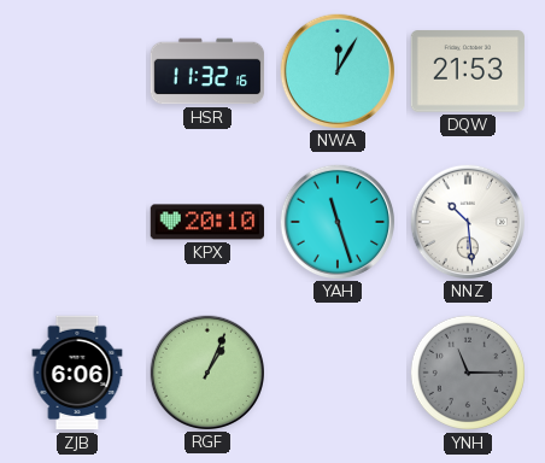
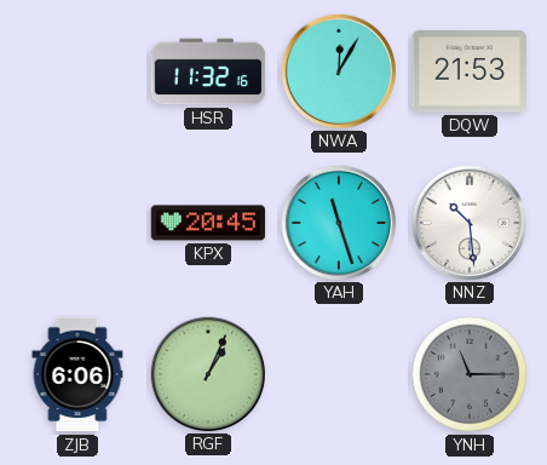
KPX: 20:10 -> 20:45 (208, 223)
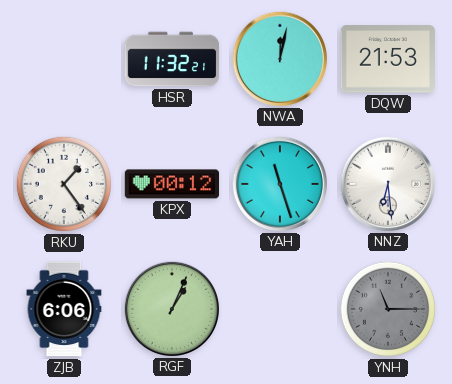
HSR: 11:32:16 -> 11:32:21 (172, 59)
NWA: 12:05 -> 12:02 (279, 58)
RKU: none -> 1:24 (64, 184)
KPX: 20:45 -> 00:12 (172, 184)
NNZ: 10:29 -> 6:29 (387, 183)
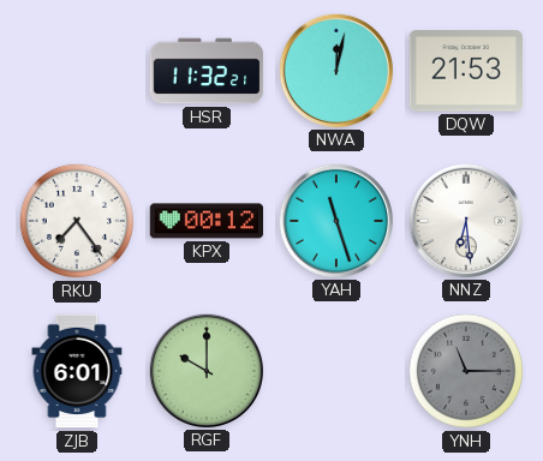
RKU: 1:24 -> 7:24 (77, 221)
ZJB: 6:06 -> 6:01 (77, 371)
RGF: 1:04 -> 10:00 (205, 370)
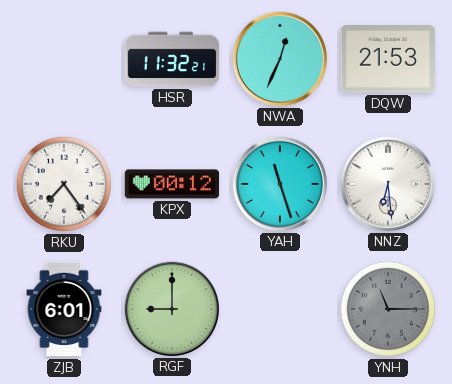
NWA: 12:02 -> 12:34 (279, 58)
RGF: 10:00 -> 9:00 (171, 308)
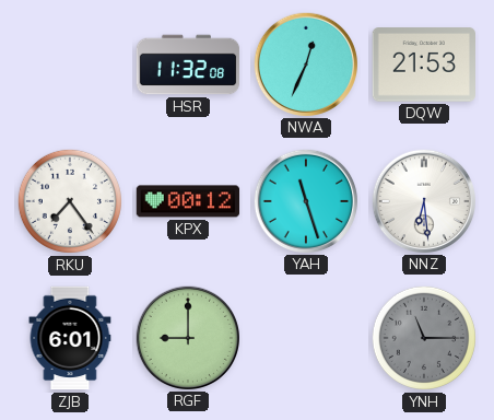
HSR: 11:32:21 -> 11:32:08 (188, 65)
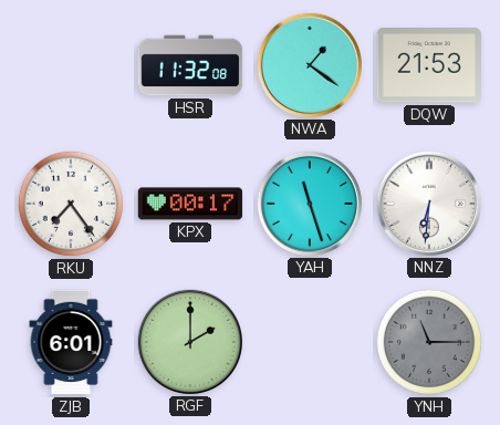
NWA: 12:34 -> 1:21 (309, 64)
KPX: 00:12 -> 00:17 (190, 204)
NNZ: 6:29 -> 6:31 (428, 203)
RGF: 9:00 -> 2:00 (189, 341)
